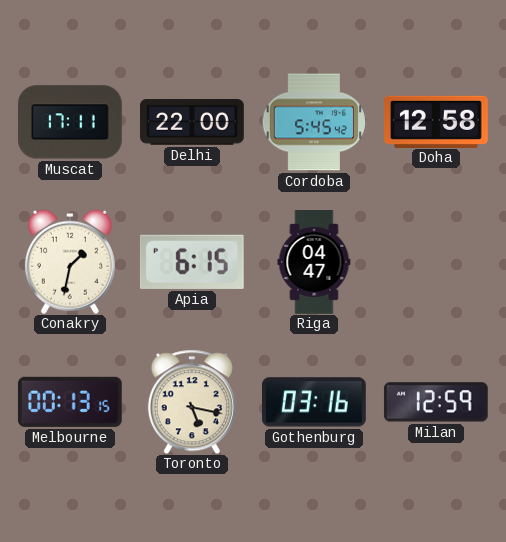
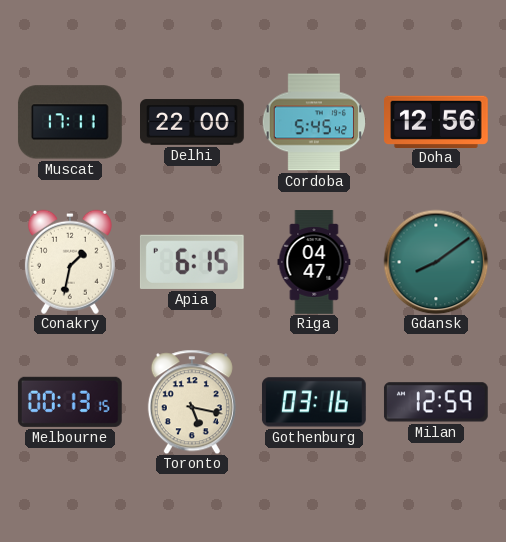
Doha: 12:58 -> 12:56 (437, 121)
Gdansk: none -> 8:09 (436, 262)
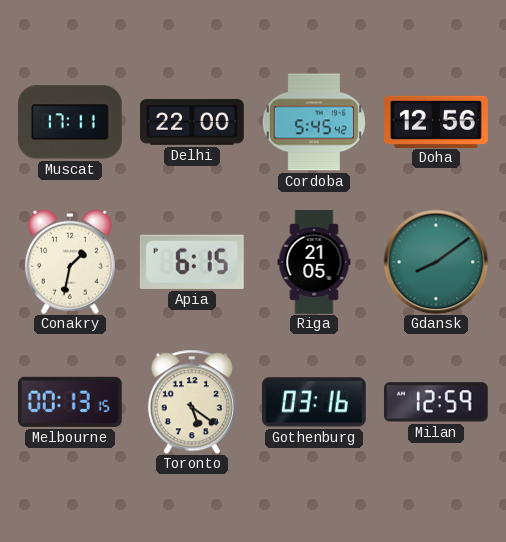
Riga: 04:47 -> 21:05 (314, 262)
Toronto: 5:17 -> 5:21 (192, 402)
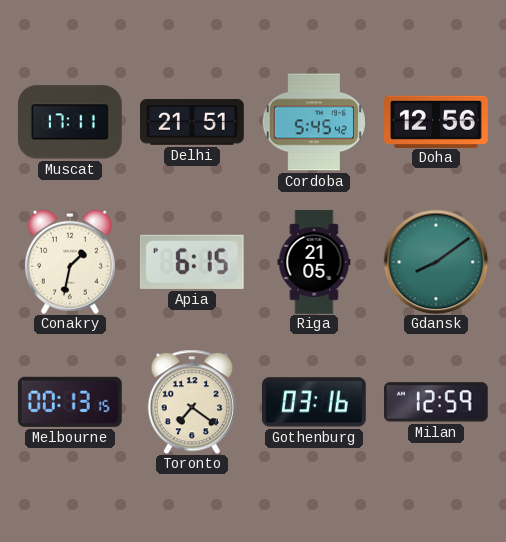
Delhi: 22:00 -> 21:51 (193, 122)
Toronto: 5:21 -> 7:21 (192, 402)
